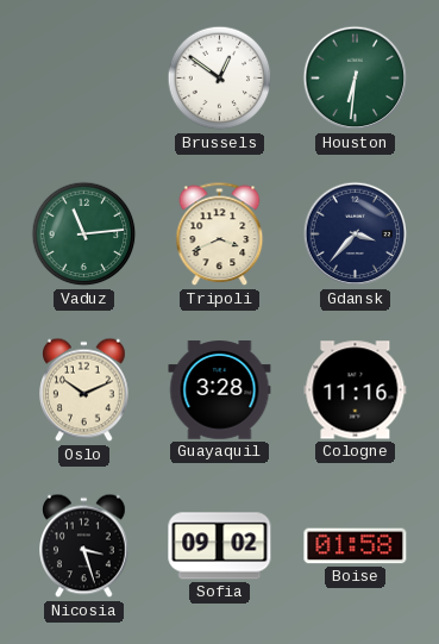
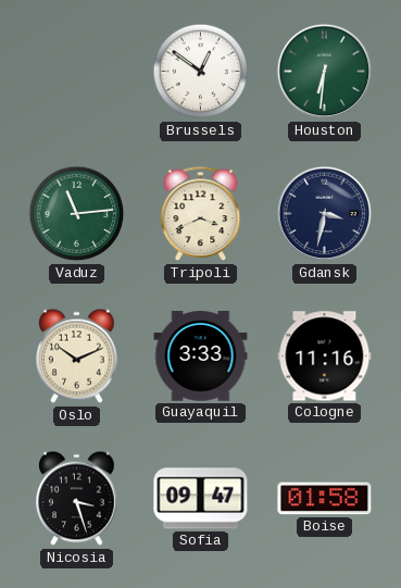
Gdansk: 3:37 -> 3:32 (325, 214)
Guayaquil: 3:28 -> 3:33 (201, 356)
Sofia: 09:02 -> 09:47 (201, 499)
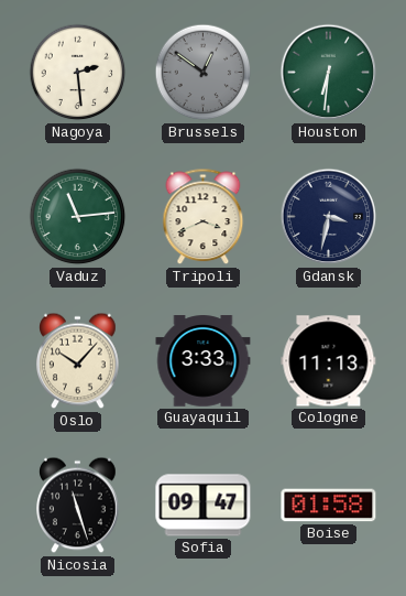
Nagoya: none -> 2:29 (78, 73)
Brussels dial: white -> grey (204, 73)
Oslo: 10:11 -> 10:07 (78, 361)
Cologne: 11:16 -> 11:13 (329, 361)
Nicosia: 3:27 -> 11:27 (78, 506)
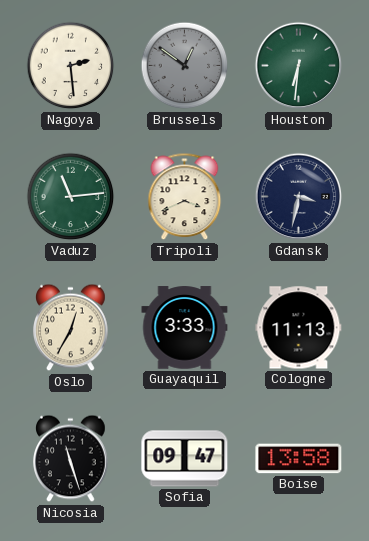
Oslo: 10:07 -> 12:35 (71, 328)
Boise: 01:58 -> 13:58 (299, 459)
